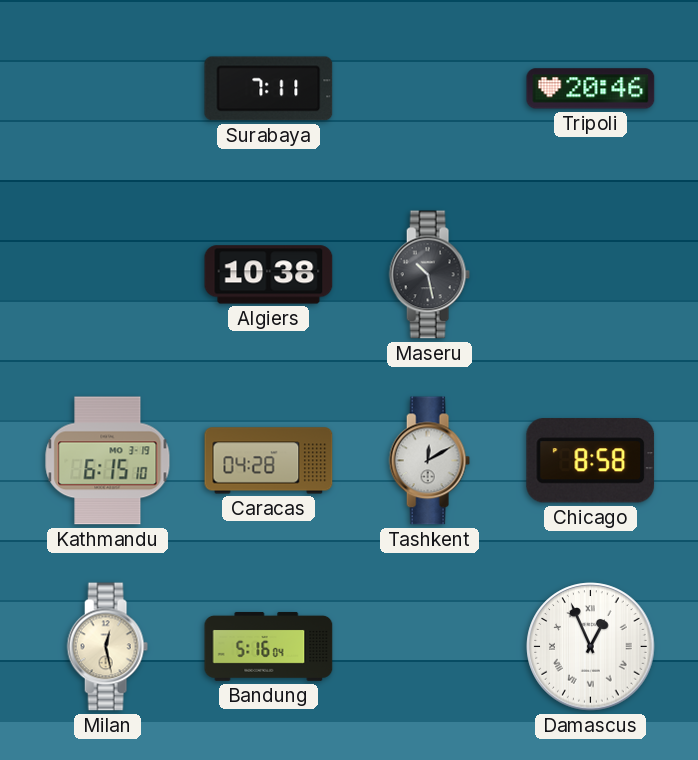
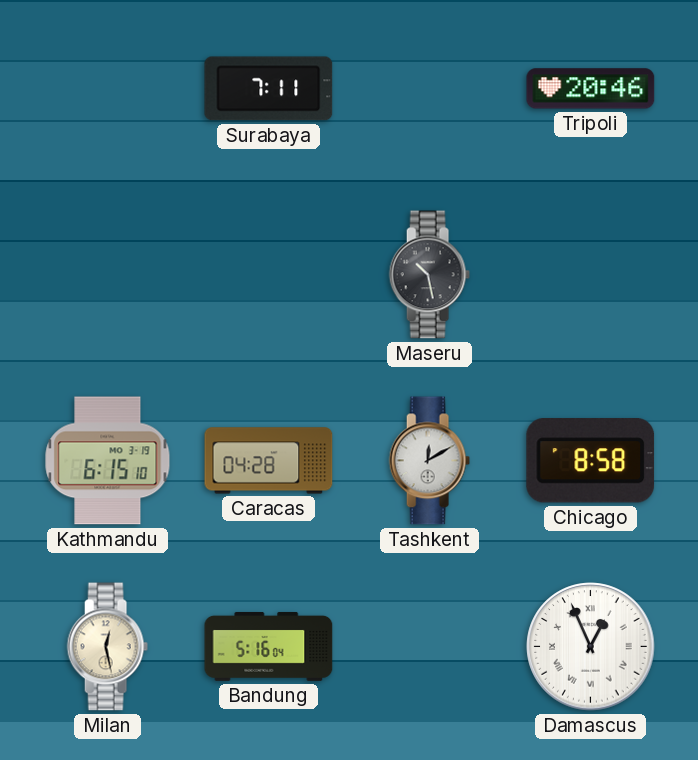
Algiers: 10:38 -> none (269, 275)
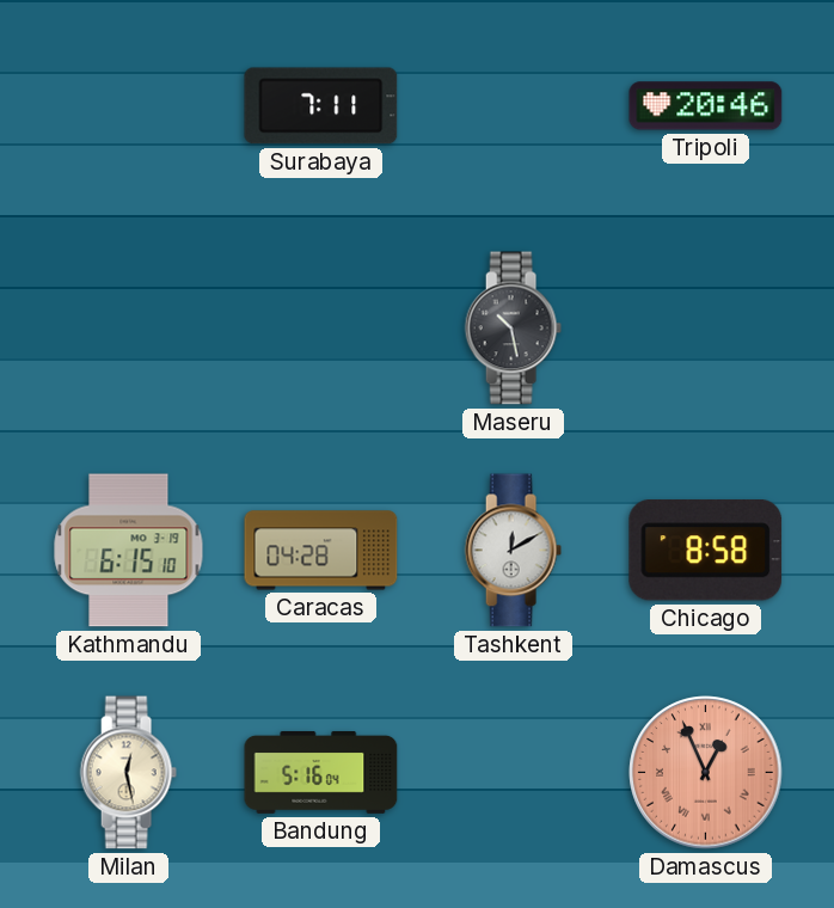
Damascus dial: white -> salmon (706, 773)
